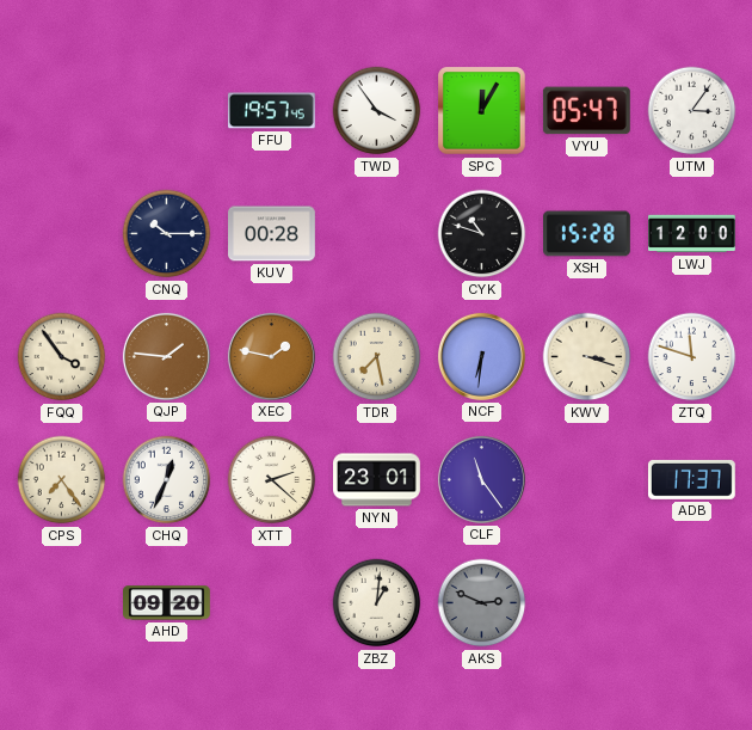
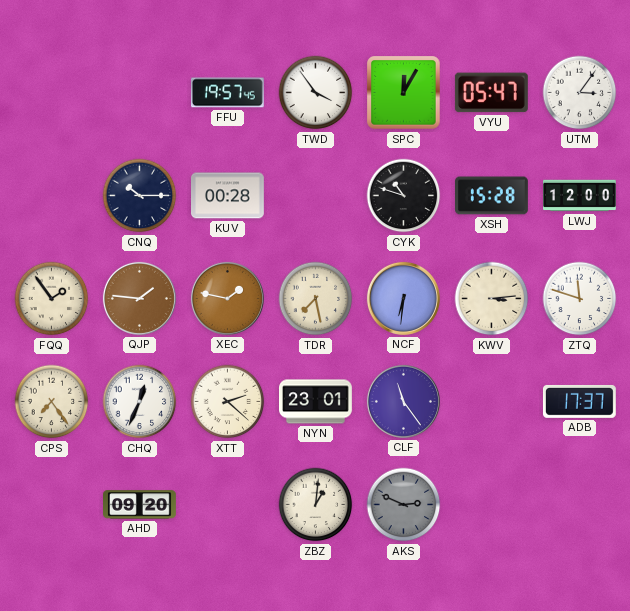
FQQ: 3:54 -> 1:54 (52, 299)
KWV: 3:18 -> 3:14 (492, 299)
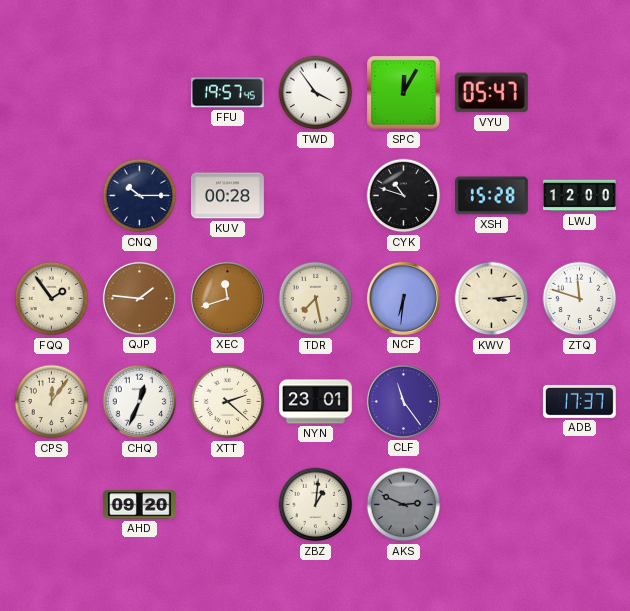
UTM: 3:06 -> none (580, 93)
XEC: 1:47 -> 11:42 (227, 298)
CPS: 7:24 -> 12:06 (52, 402)
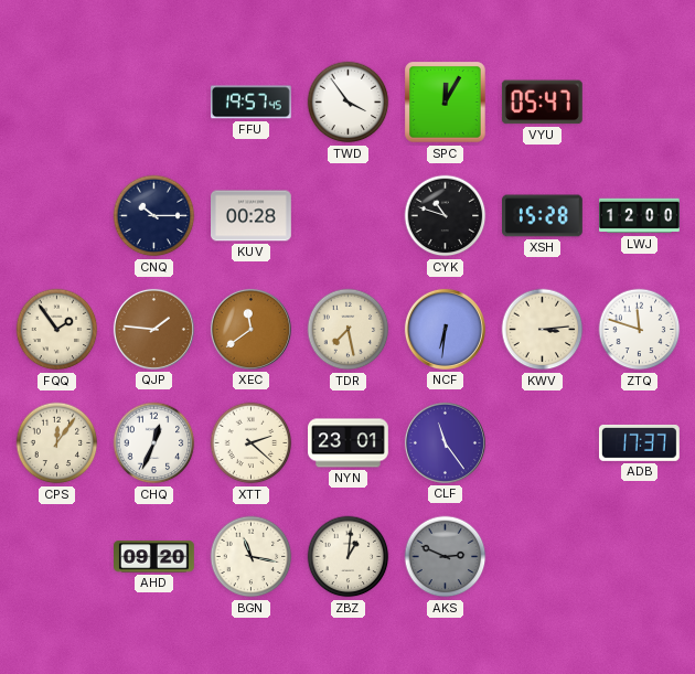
XEC: 11:42 -> 11:39 (250, 329)
BGN: none -> 11:17 (252, 557)
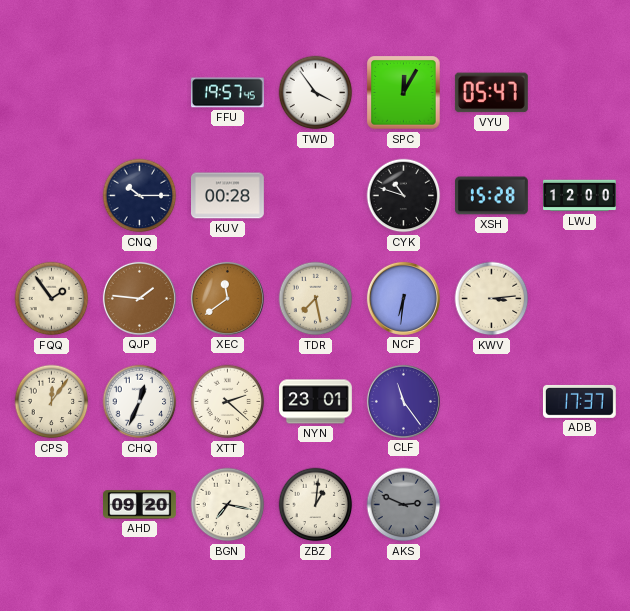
ZTQ: 11:48 -> none (640, 330)
BGN: 11:17 -> 7:17 (228, 505)
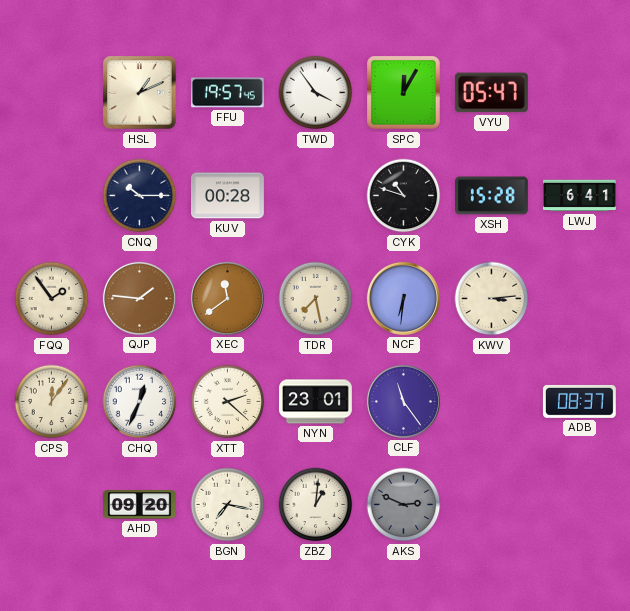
HSL: none -> 1:11 (140, 93)
LWJ: 12:00 -> 6:41 (580, 196)
ADB: 17:37 -> 08:37 (580, 401)
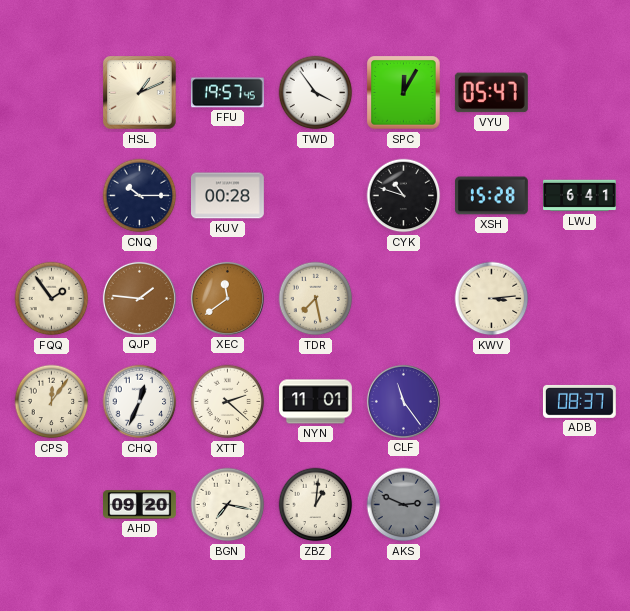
NCF: 6:31 -> none (403, 298)
NYN: 23:01 -> 11:01 (316, 402)
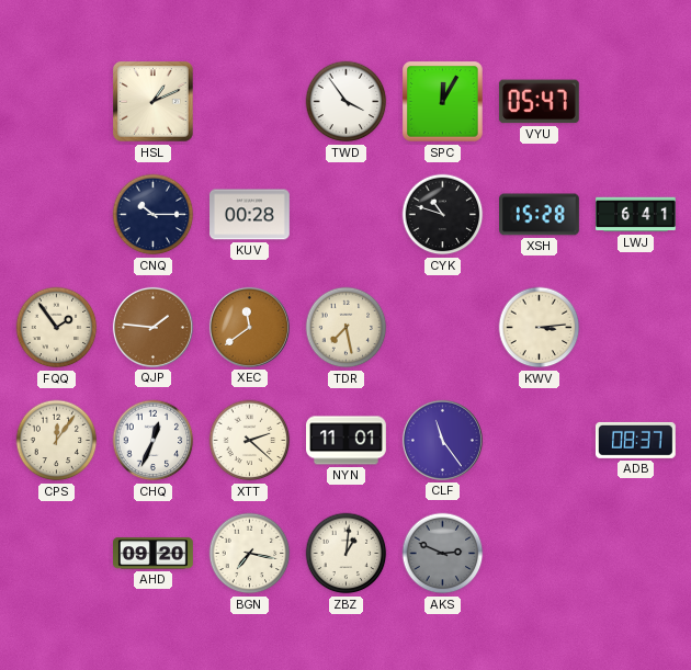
FFU: 19:57 -> none (227, 93)
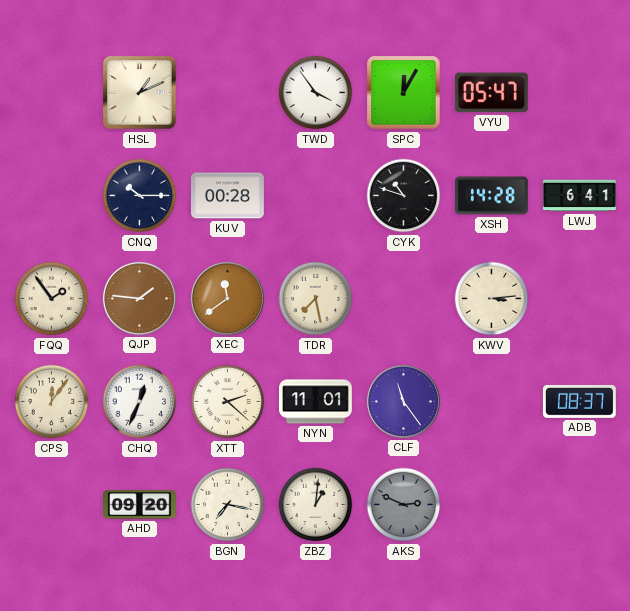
XSH: 15:28 -> 14:28 (492, 196)
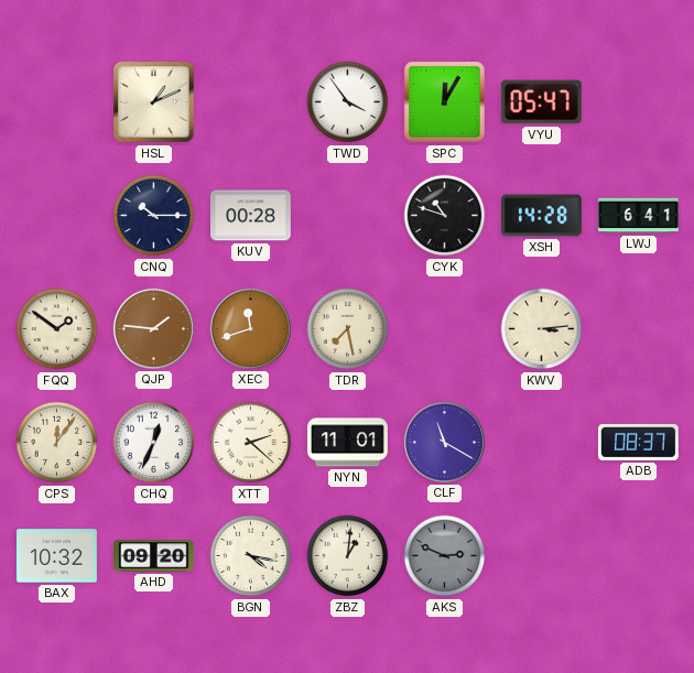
FQQ: 1:54 -> 1:51 (57, 329)
XEC: 11:39 -> 11:42 (250, 328)
CLF: 11:24 -> 11:20 (444, 442)
BAX: none -> 10:32 (57, 556)
BGN: 7:17 -> 4:17 (251, 556)
